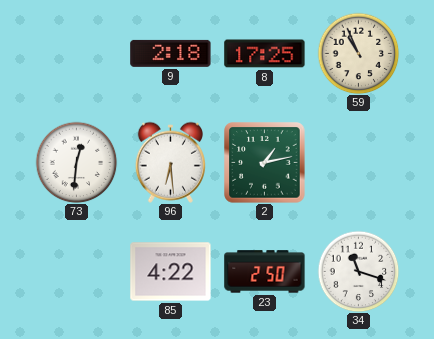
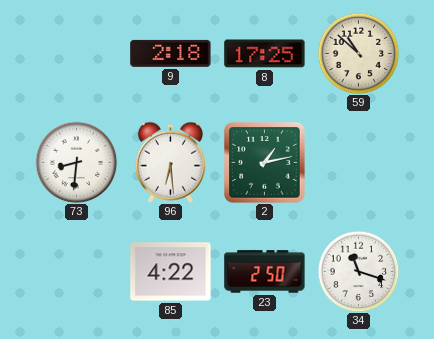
59: 10:56 -> 10:52 (358, 53)
73: 12:31 -> 8:31 (76, 162)
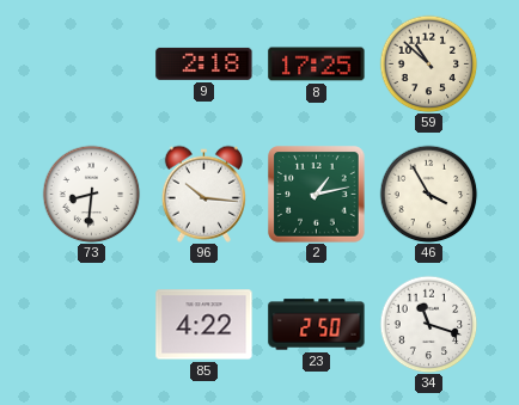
96: 6:29 -> 10:16 (203, 194)
46: none -> 3:55 (428, 194)
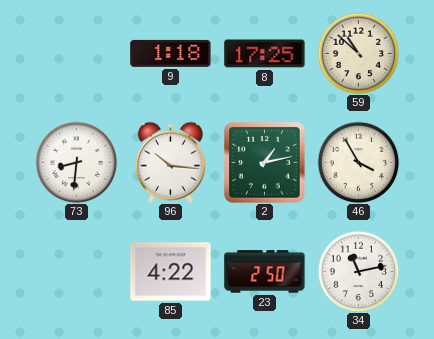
9: 2:18 -> 1:18 (171, 53)
34: 11:18 -> 11:13 (358, 271)
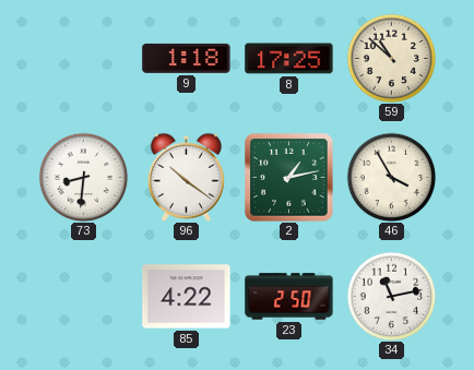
96: 10:16 -> 10:21 (186, 177)
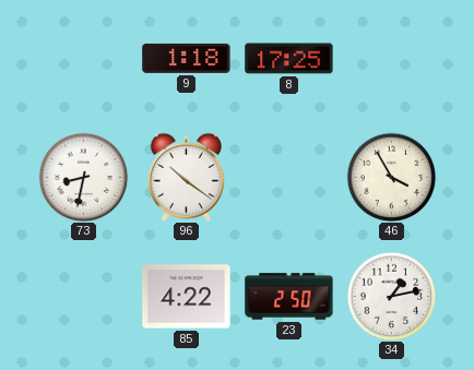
59: 10:52 -> none (391, 58)
73: 8:31 -> 8:32 (83, 177)
2: 1:13 -> none (289, 178)
34: 11:13 -> 1:13 (391, 296)
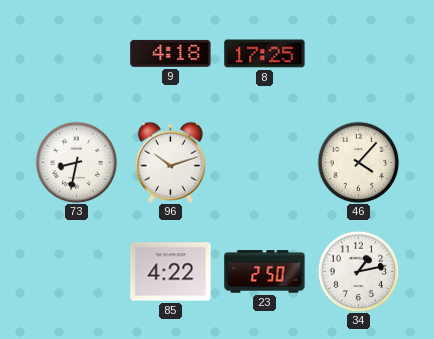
9: 1:18 -> 4:18 (171, 53)
96: 10:21 -> 10:12 (170, 162)
46: 3:55 -> 4:07 (358, 162)
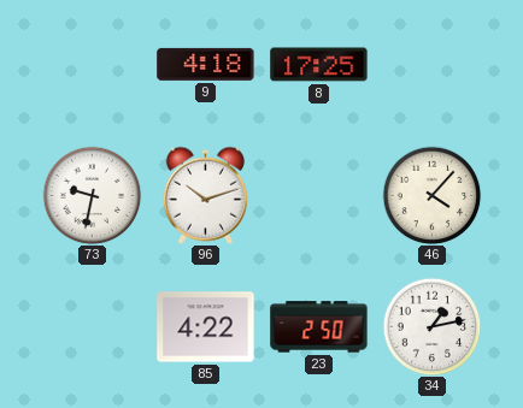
73: 8:32 -> 9:32 (92, 195)
